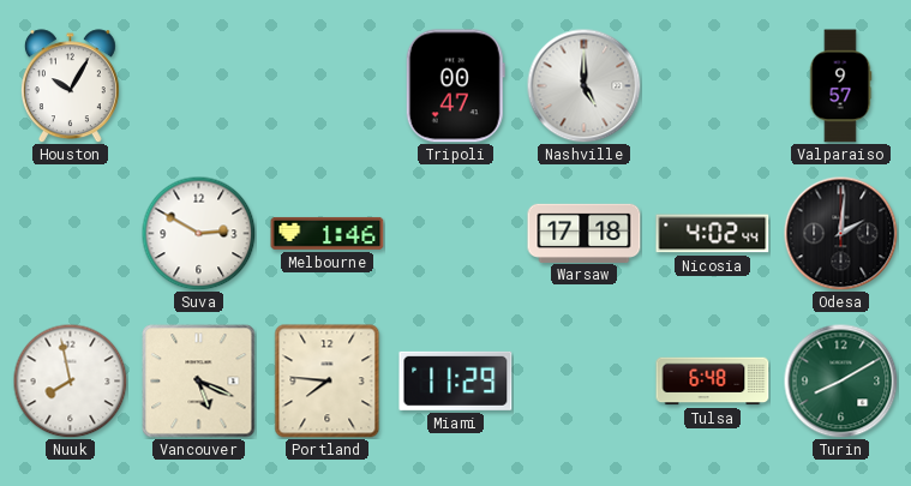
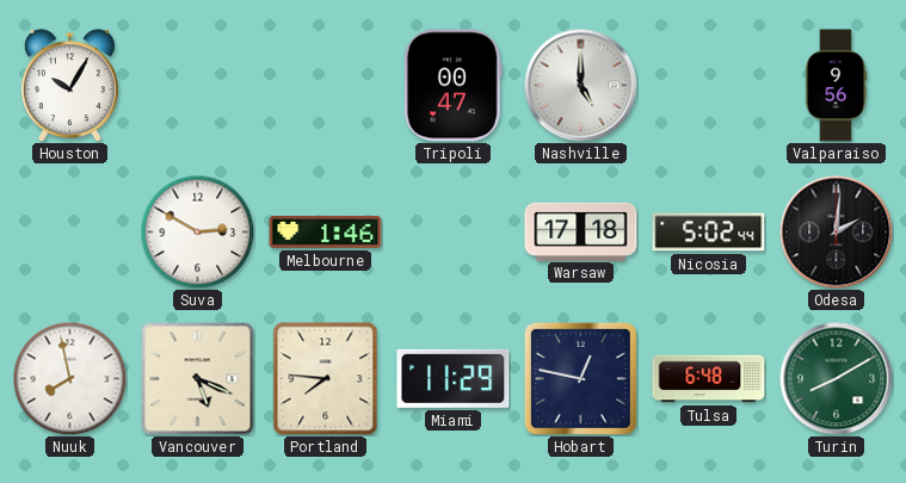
Valparaiso: 9:57 -> 9:56 (836, 86)
Nicosia: 4:02 -> 5:02 (709, 233)
Hobart: none -> 12:47 (580, 378)
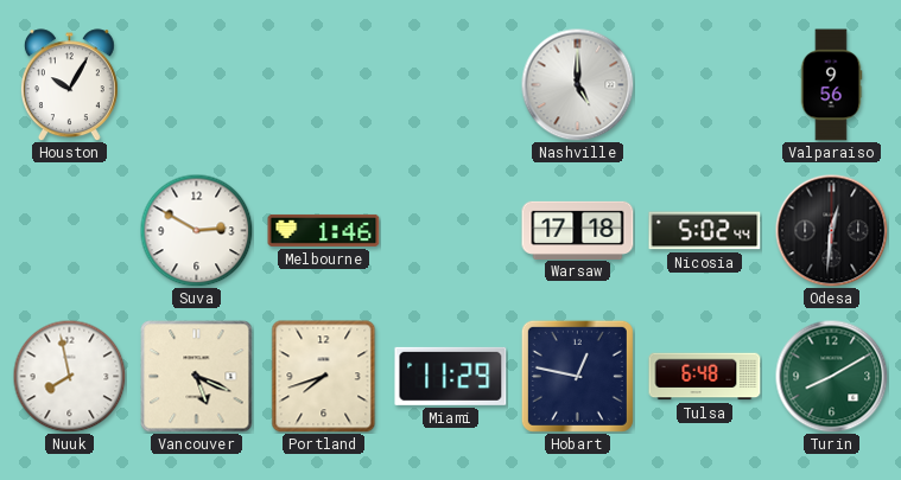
Tripoli: 00:47 -> none (452, 86)
Odesa: 2:01 -> 12:31 (831, 230)
Portland: 7:46 -> 7:42 (324, 377)
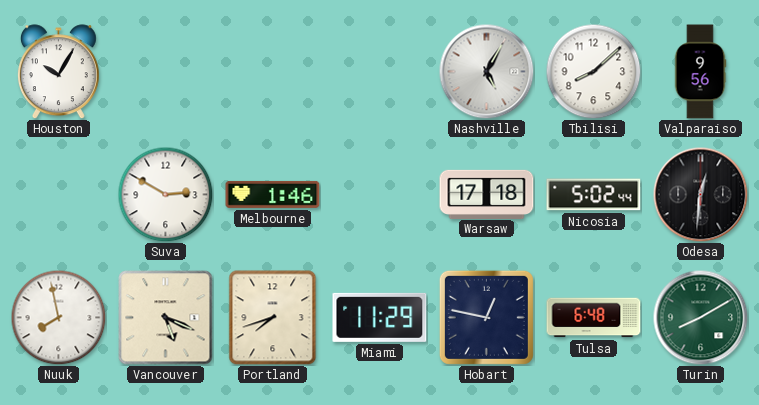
Nashville: 5:00 -> 5:05 (486, 71)
Tbilisi: none -> 8:08 (593, 71)
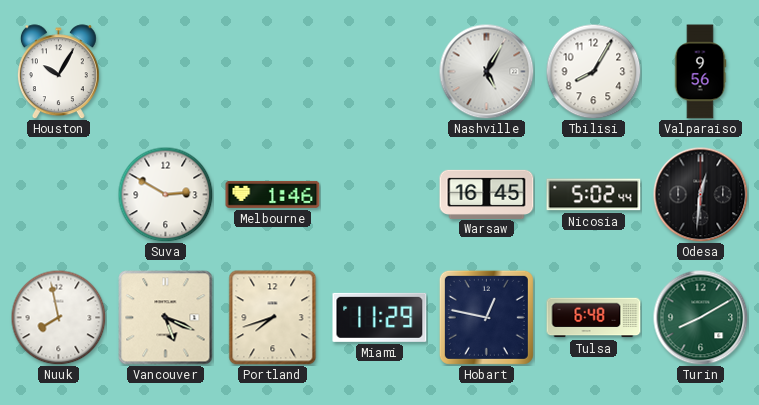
Tbilisi: 8:08 -> 8:05 (593, 71)
Warsaw: 17:18 -> 16:45 (487, 194)
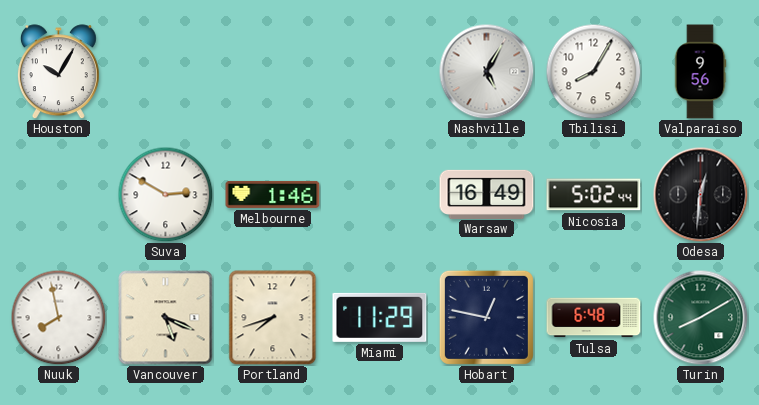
Warsaw: 16:45 -> 16:49 (487, 194)
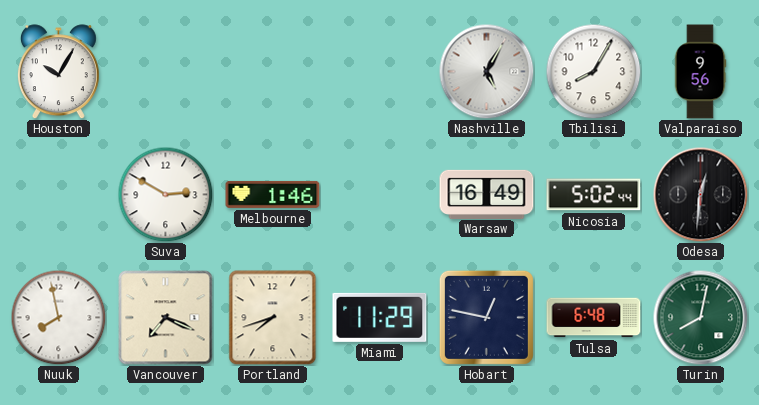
Vancouver: 5:19 -> 7:19 (166, 318)
Turin: 8:10 -> 8:02 (700, 317)
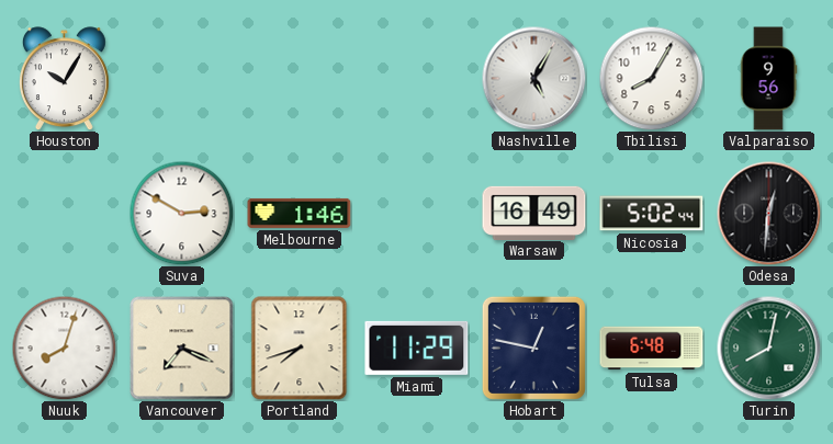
Nuuk: 7:58 -> 8:03 (64, 348)
